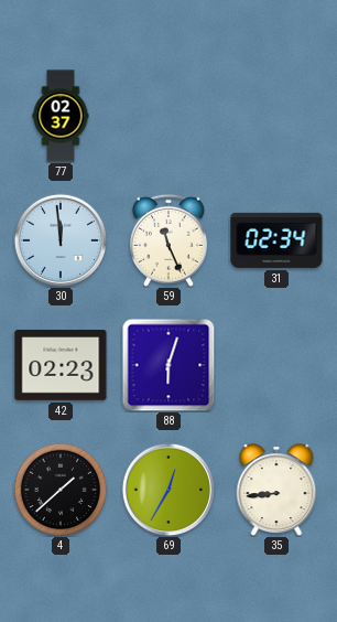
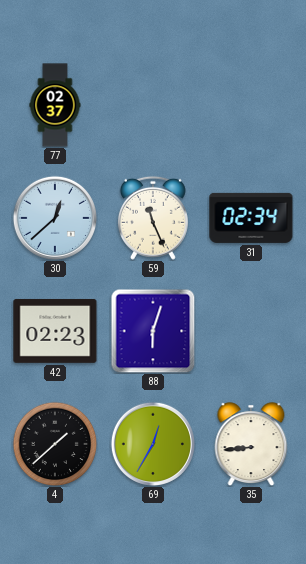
30: 11:59 -> 12:38 (54, 217)
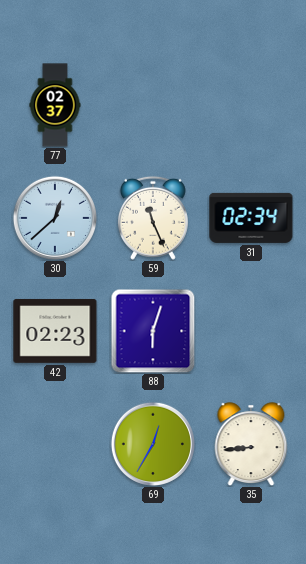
4: 1:38 -> none (55, 444)
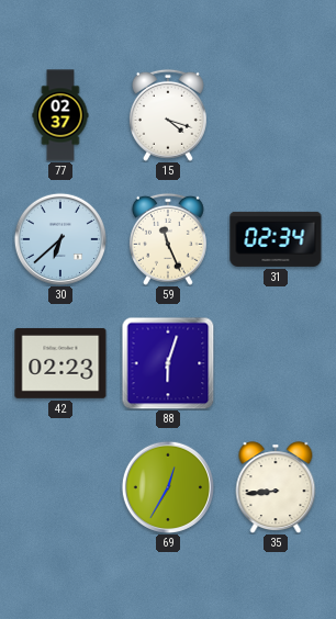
15: none -> 4:18 (168, 115)
30: 12:38 -> 6:38 (59, 238)
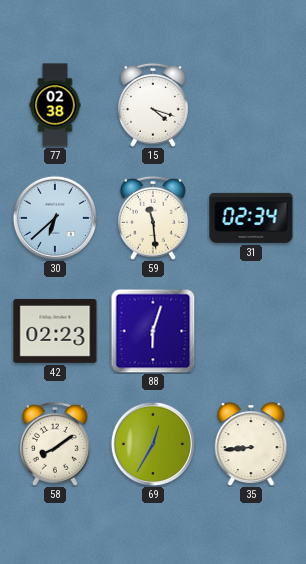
77: 02:37 -> 02:38 (55, 105)
59: 11:26 -> 11:29 (153, 218)
58: none -> 8:09 (55, 444)
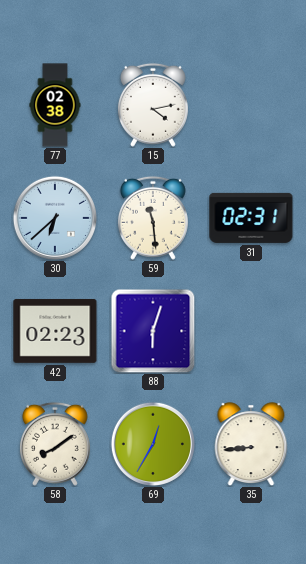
15: 4:18 -> 4:13 (153, 105)
31: 02:34 -> 02:31 (251, 218)
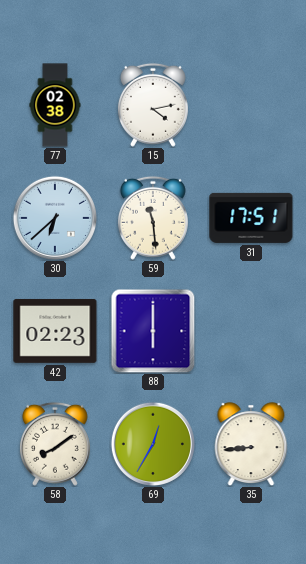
31: 02:31 -> 17:51 (251, 218)
88: 6:03 -> 6:00 (153, 331)
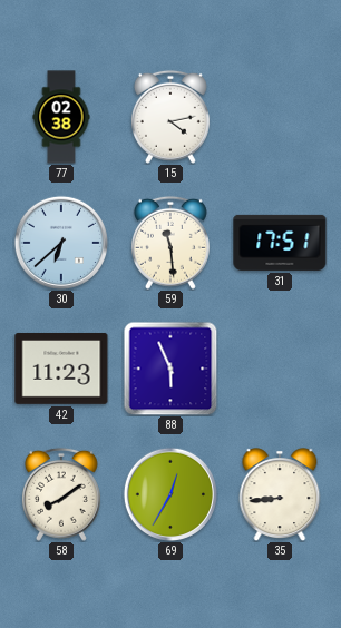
42: 02:23 -> 11:23 (61, 369)
88: 6:00 -> 5:56 (170, 369)
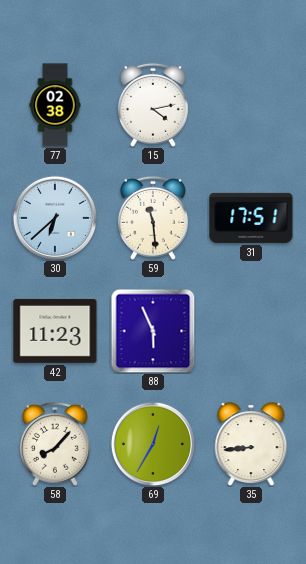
58: 8:09 -> 8:07 (55, 444)
